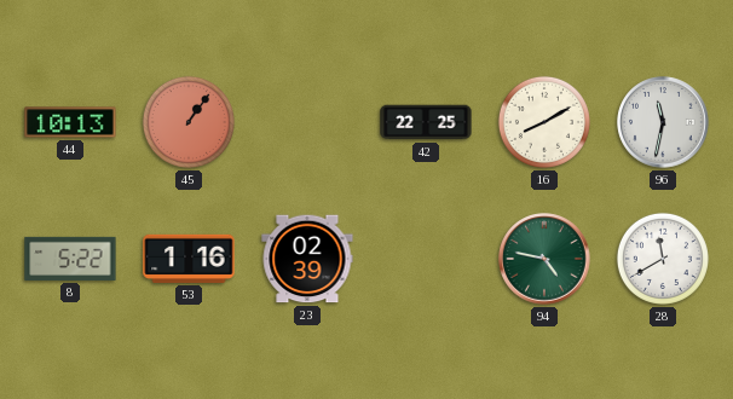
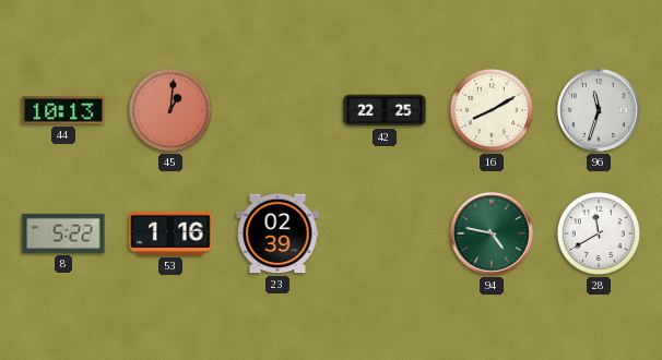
45: 1:06 -> 1:01 (170, 110)
96: 11:32 -> 11:33 (599, 110)
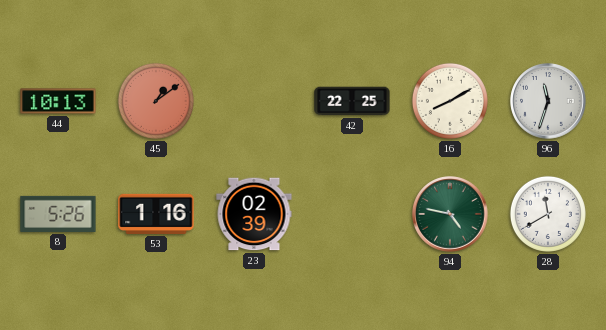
45: 1:01 -> 1:09 (156, 101)
8: 5:22 -> 5:26 (58, 214)
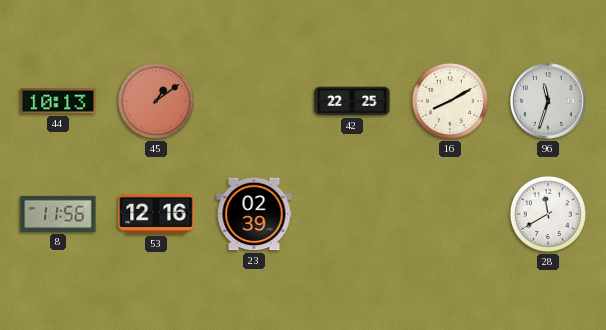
8: 5:26 -> 11:56 (58, 214)
53: 1:16 -> 12:16 (156, 214)
94: 4:47 -> none (450, 214)
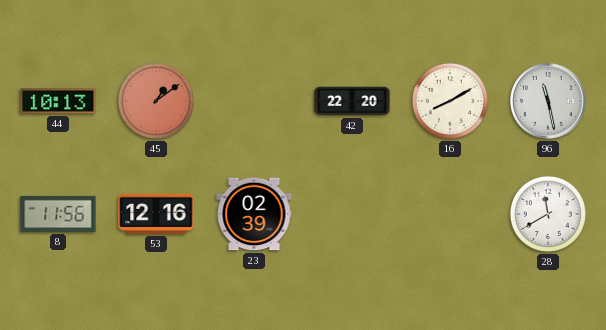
42: 22:25 -> 22:20 (352, 101)
96: 11:33 -> 11:28 (548, 101)
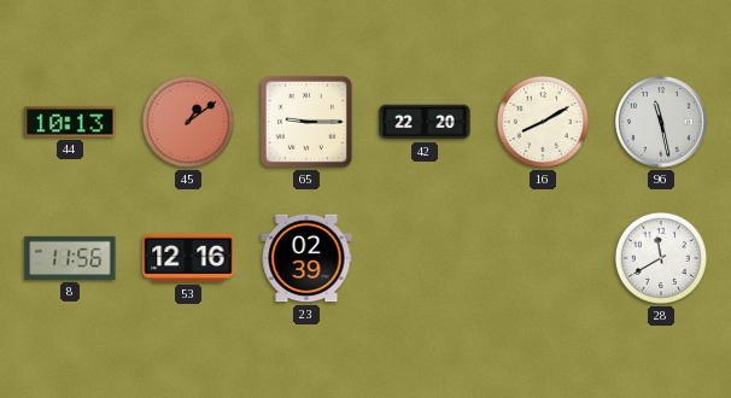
65: none -> 9:15 (306, 122)
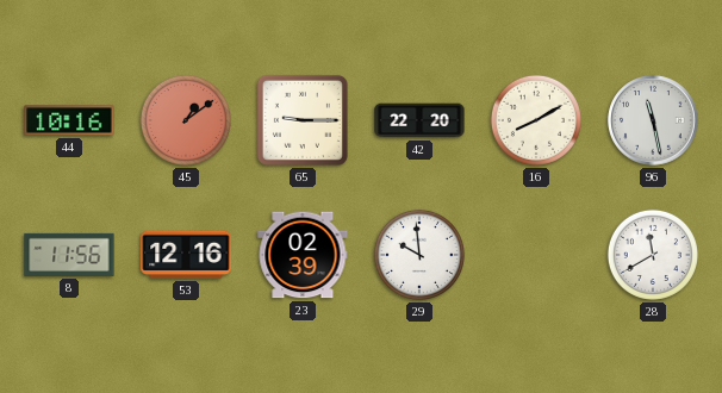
44: 10:13 -> 10:16 (69, 120)
29: none -> 9:59 (419, 255)
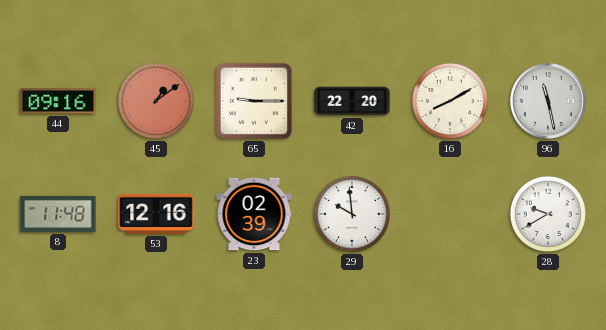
44: 10:16 -> 09:16 (58, 101)
8: 11:56 -> 11:48 (58, 214)
28: 11:40 -> 9:40 (548, 214)
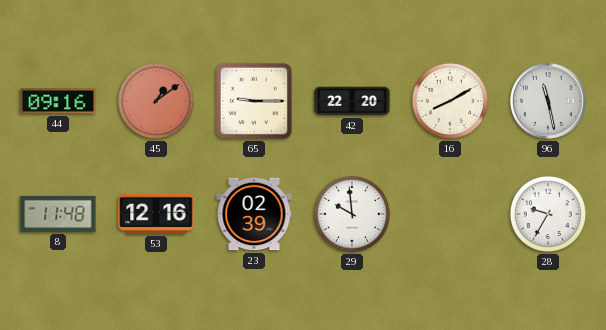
28: 9:40 -> 9:35 (548, 214)
